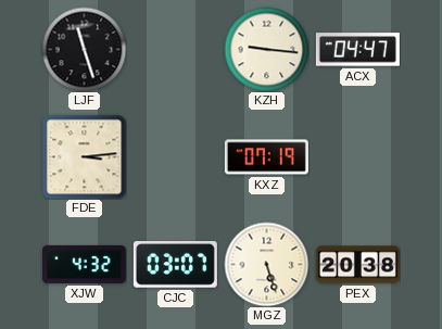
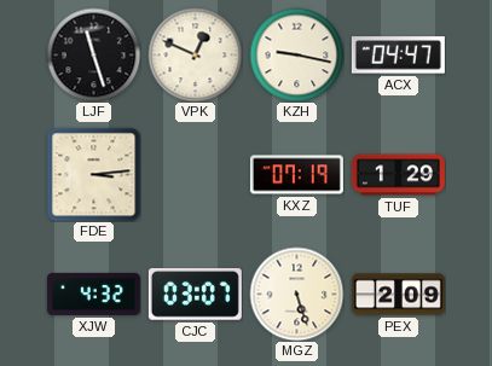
VPK: none -> 12:49 (195, 54)
KZH: 9:16 -> 9:17 (296, 54)
TUF: none -> 1:29 (398, 175)
PEX: 20:38 -> 2:09 (398, 295)
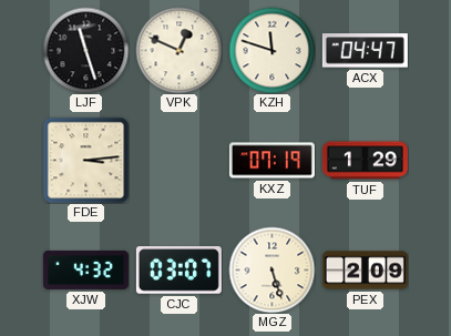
KZH: 9:17 -> 11:48 (271, 50)
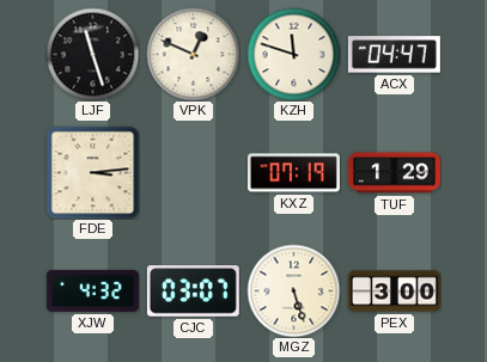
PEX: 2:09 -> 3:00 (394, 292)
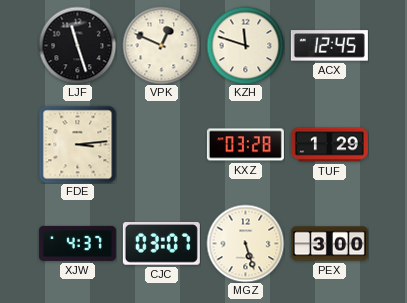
ACX: 04:47 -> 12:45 (329, 46)
KXZ: 07:19 -> 03:28 (245, 145)
XJW: 4:32 -> 4:37 (77, 243)
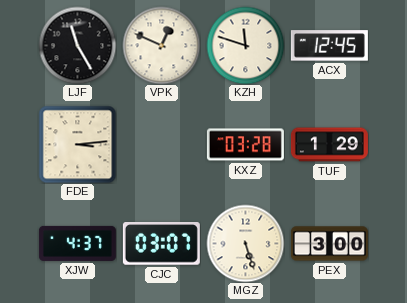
LJF: 11:27 -> 11:25 (77, 45)
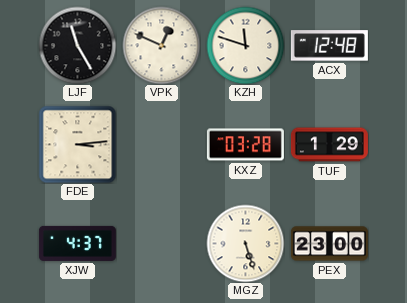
ACX: 12:45 -> 12:48 (329, 46)
CJC: 03:07 -> none (161, 244)
PEX: 3:00 -> 23:00 (329, 244)
